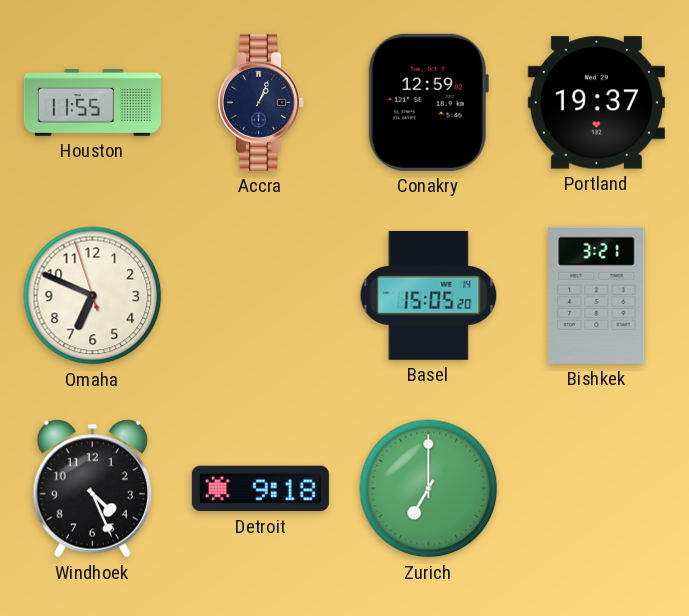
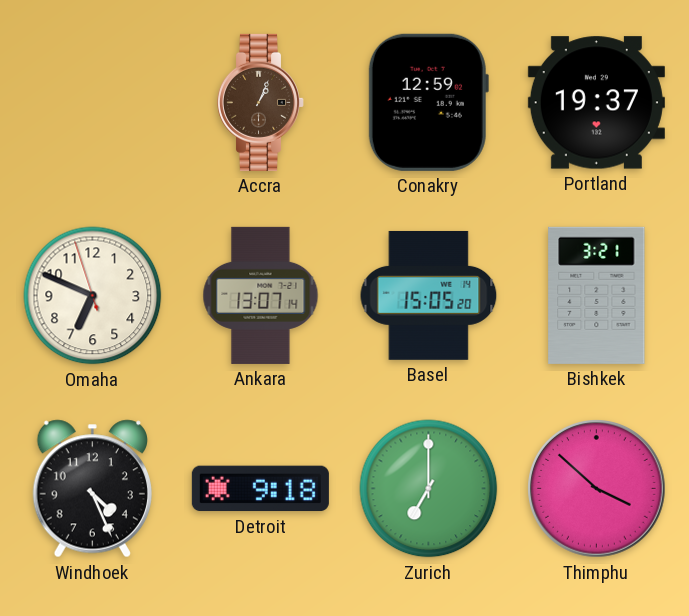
Houston: 11:55 -> none (92, 103)
Accra dial: navy -> brown (261, 102)
Ankara: none -> 13:07 (261, 295)
Thimphu: none -> 3:52 (597, 489)
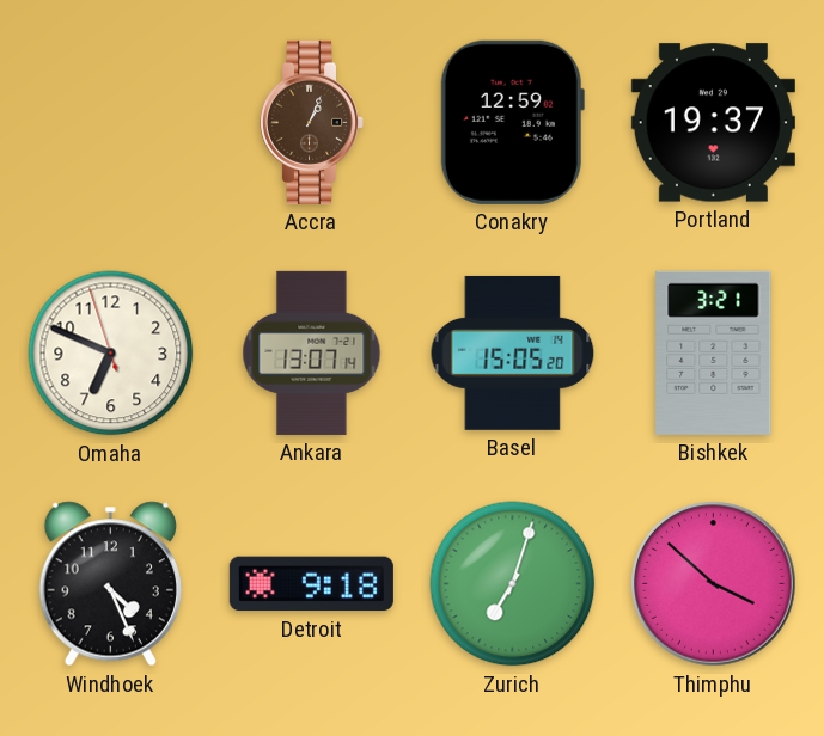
Zurich: 7:00 -> 7:03 (513, 584)
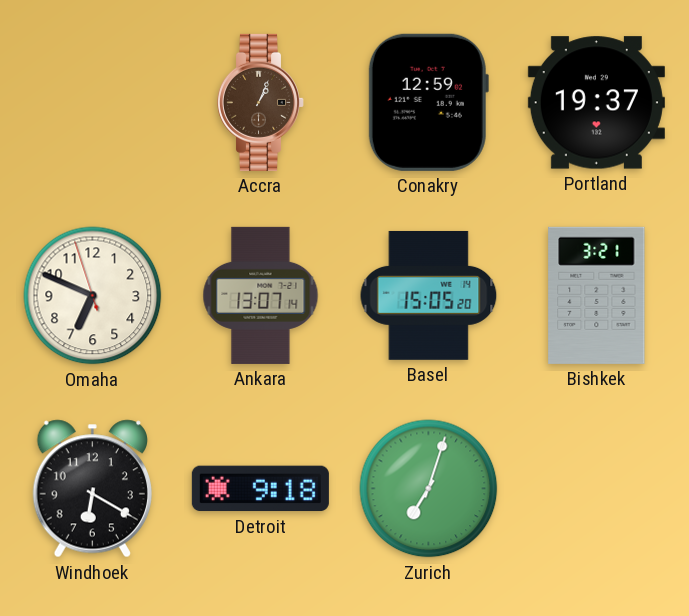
Windhoek: 4:26 -> 6:20 (92, 489)
Thimphu: 3:52 -> none (714, 584)
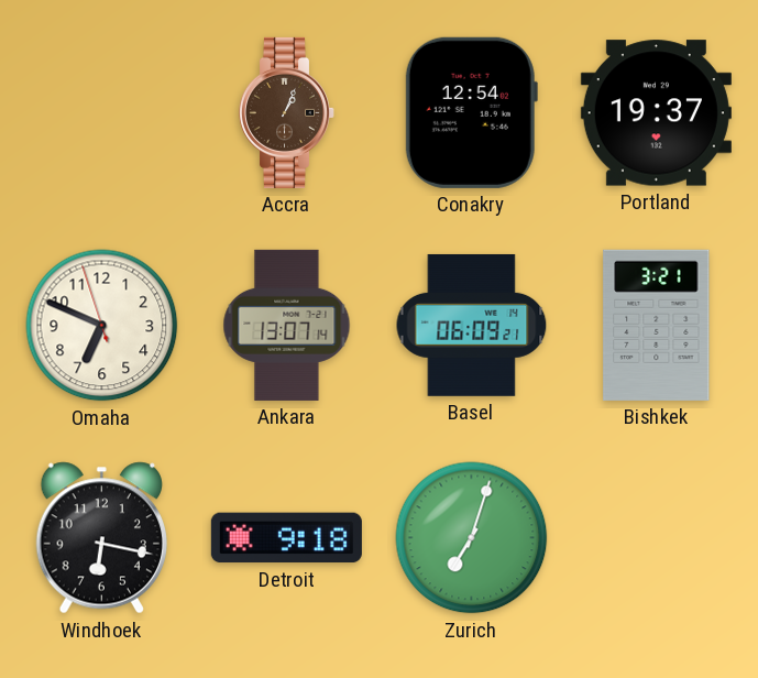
Conakry: 12:59 -> 12:54 (471, 112)
Basel: 15:05 -> 06:09 (472, 325)
Windhoek: 6:20 -> 6:17 (101, 538)
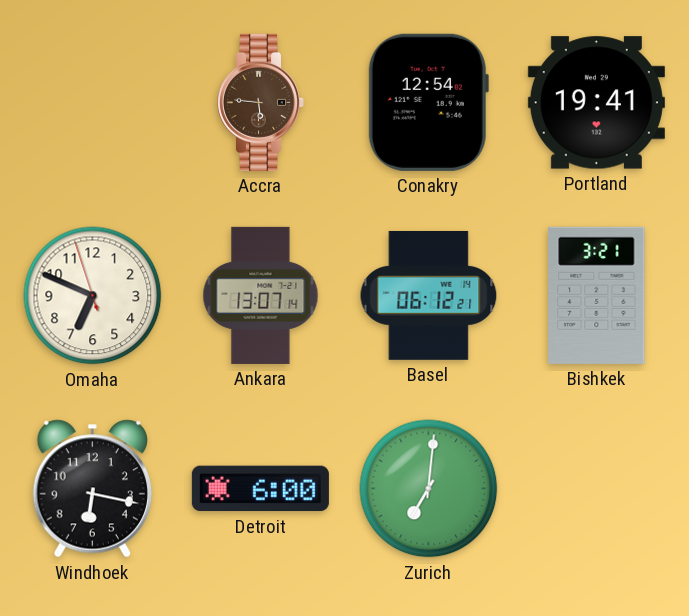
Accra: 1:04 -> 5:46 (261, 102)
Portland: 19:37 -> 19:41 (596, 103)
Basel: 06:09 -> 06:12 (429, 295)
Detroit: 9:18 -> 6:00 (260, 489)
Zurich: 7:03 -> 7:01 (429, 489)
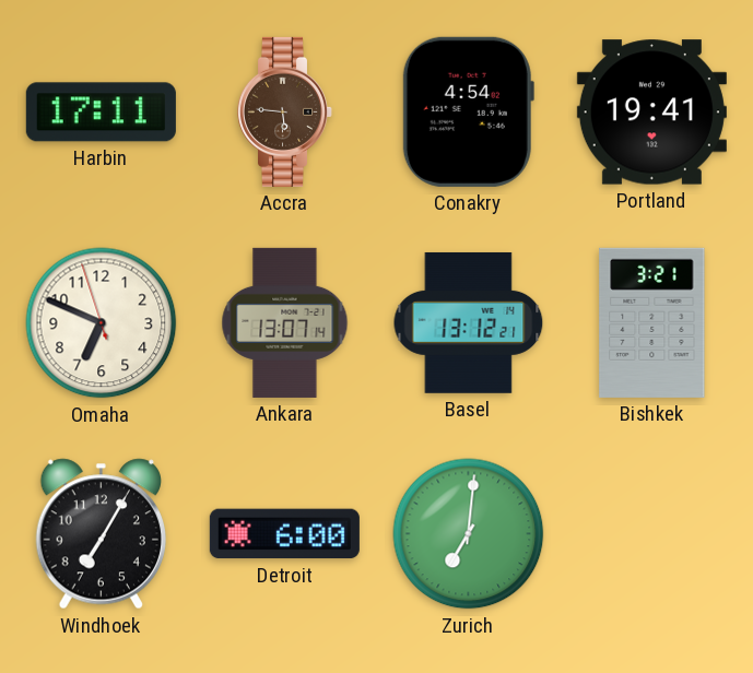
Harbin: none -> 17:11 (101, 113)
Conakry: 12:54 -> 4:54 (468, 111)
Basel: 06:12 -> 13:12 (469, 322)
Windhoek: 6:17 -> 7:05 (101, 534)
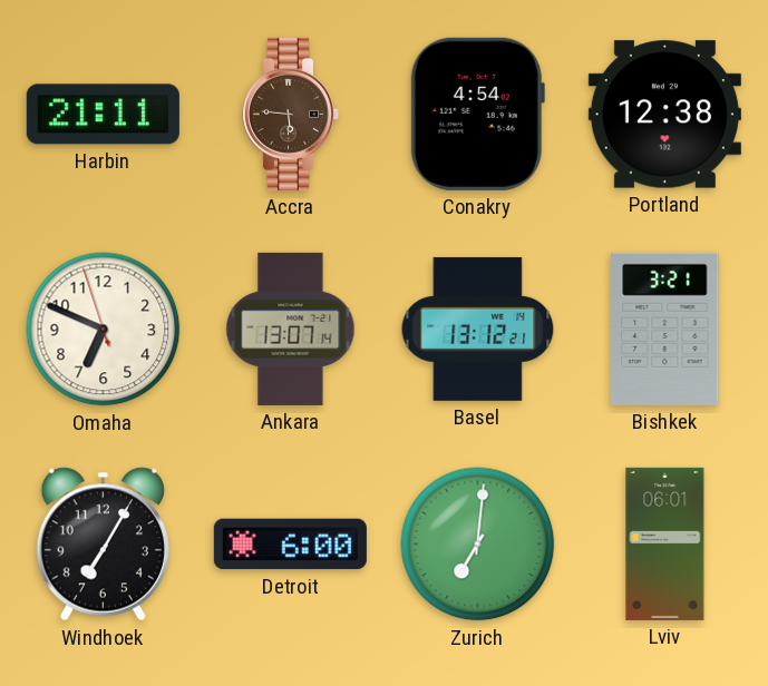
Harbin: 17:11 -> 21:11 (103, 115)
Portland: 19:41 -> 12:38 (664, 115)
Lviv: none -> 06:01 (665, 543)
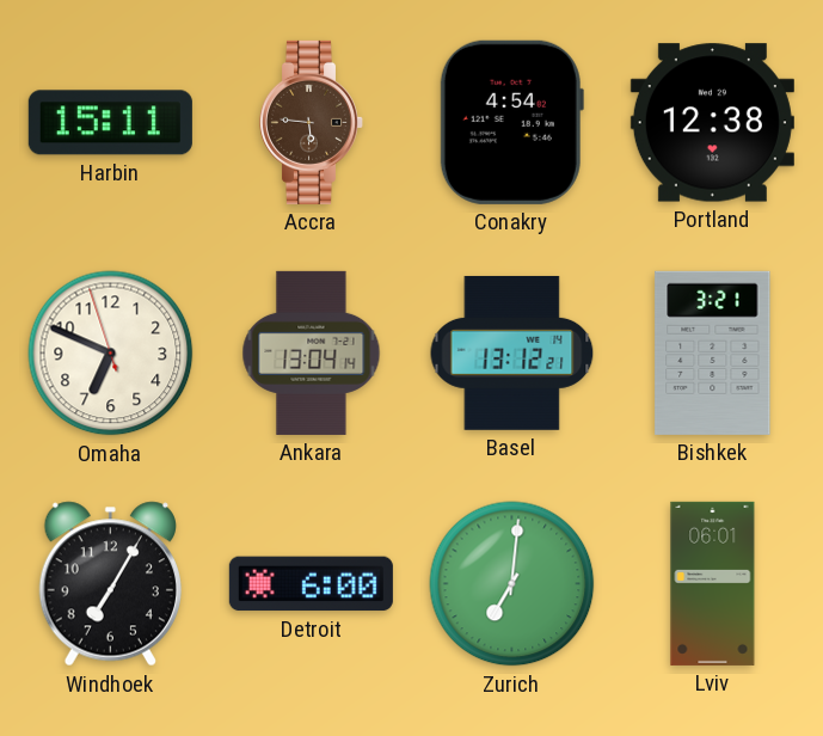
Harbin: 21:11 -> 15:11 (110, 123)
Ankara: 13:07 -> 13:04 (312, 352)
